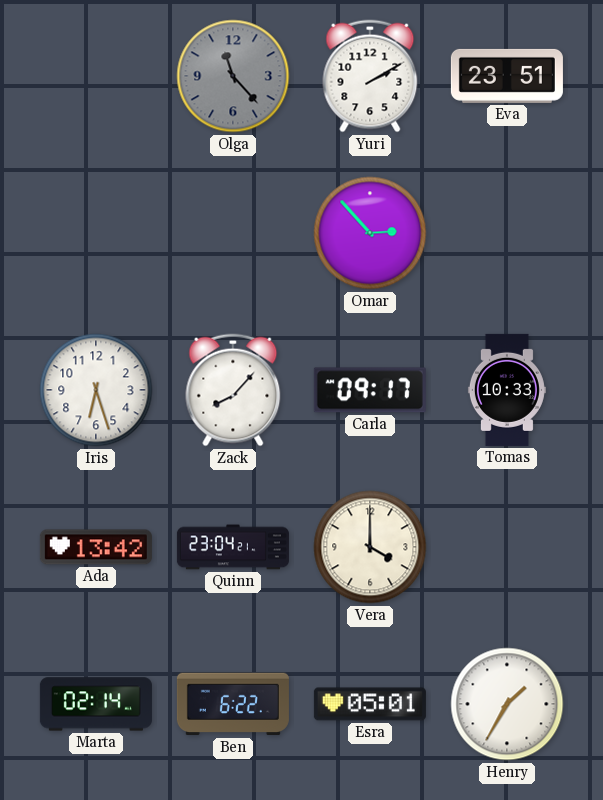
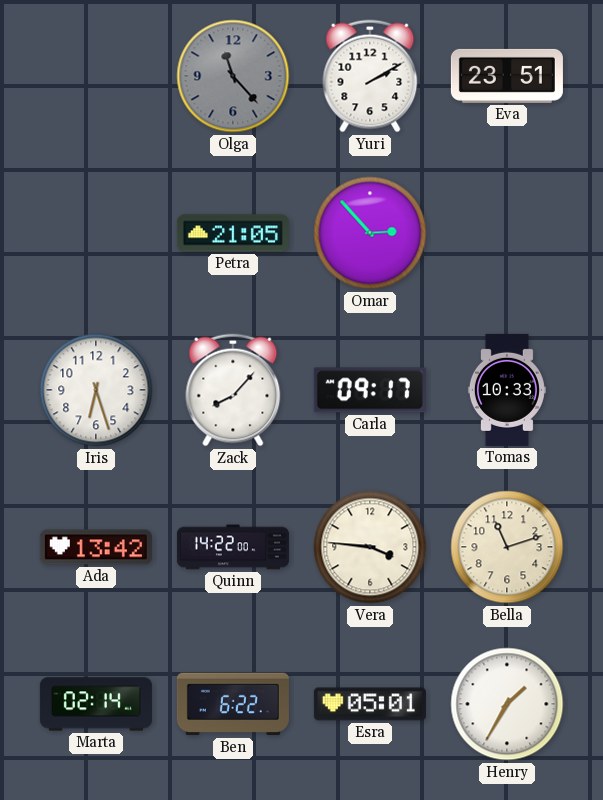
Petra: none -> 21:05 (233, 233)
Quinn: 23:04 -> 14:22 (233, 547)
Vera: 4:00 -> 3:46 (370, 547)
Bella: none -> 11:12 (507, 547)
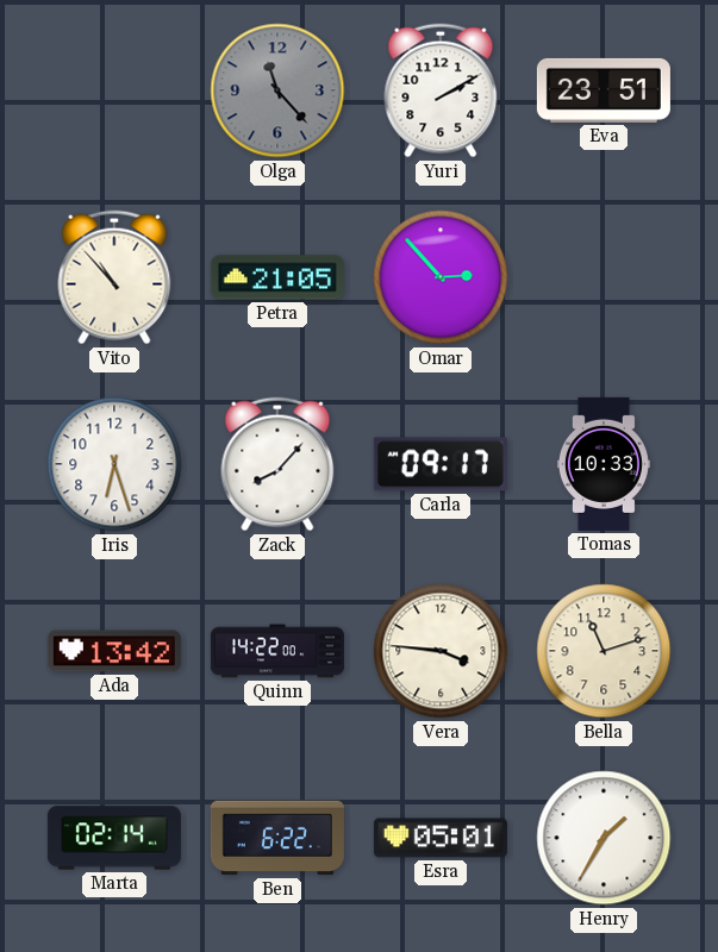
Vito: none -> 10:53 (114, 277)
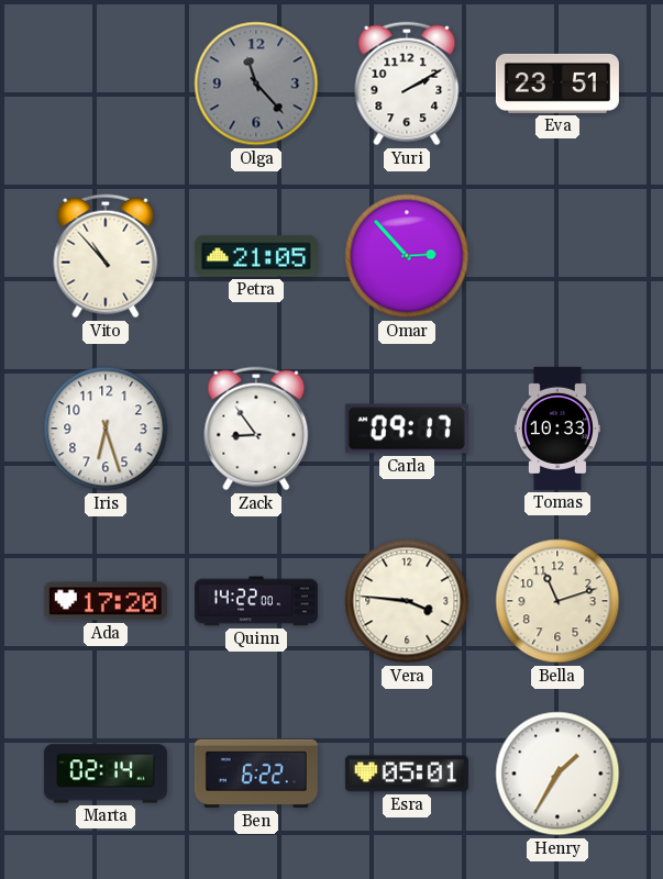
Zack: 8:07 -> 8:54 (256, 429)
Ada: 13:42 -> 17:20 (106, 601)
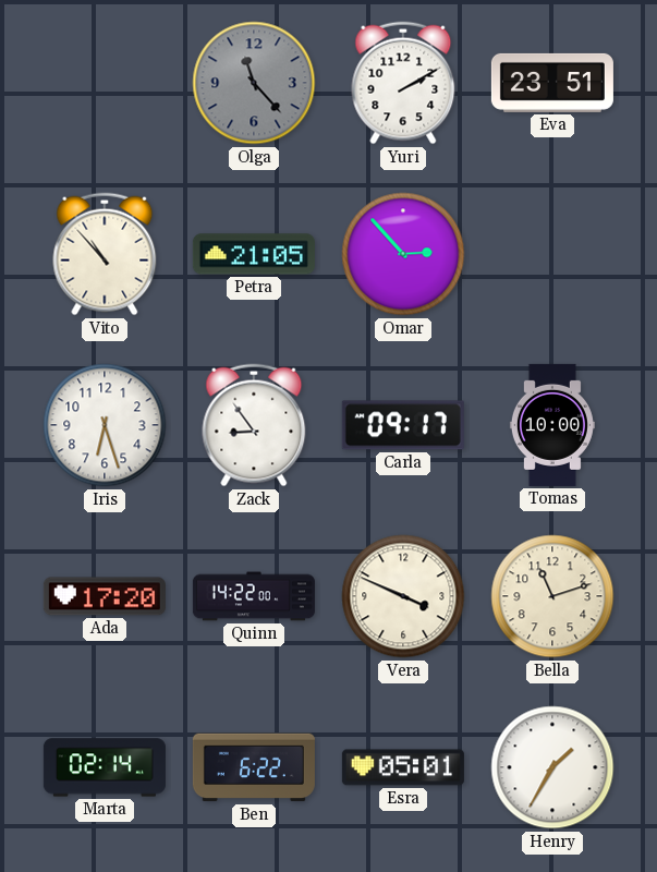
Tomas: 10:33 -> 10:00 (552, 425)
Vera: 3:46 -> 3:49 (403, 596)
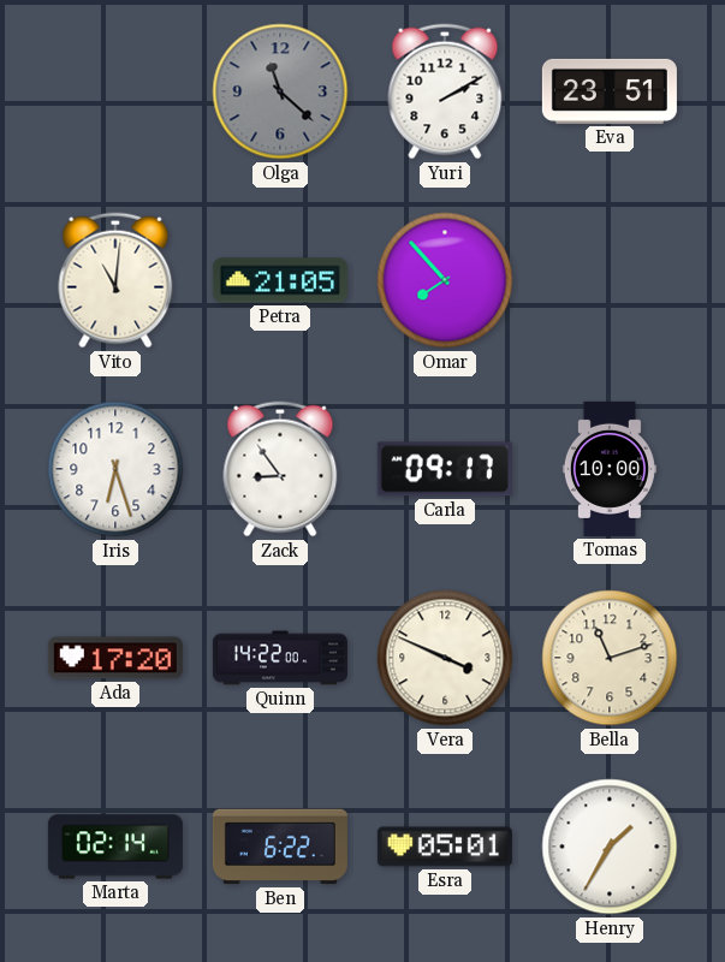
Olga: 11:23 -> 11:22 (280, 91)
Vito: 10:53 -> 11:01 (115, 280)
Omar: 2:53 -> 7:53 (445, 280)
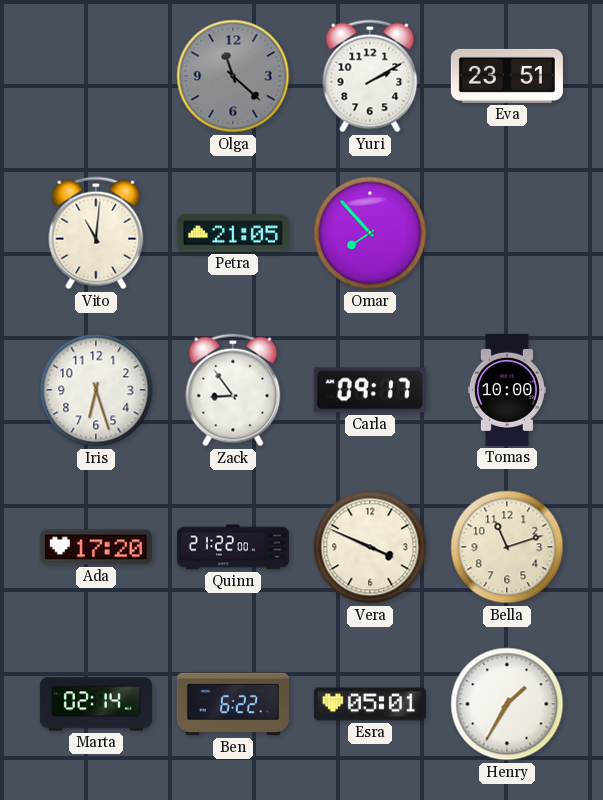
Quinn: 14:22 -> 21:22 (233, 547)
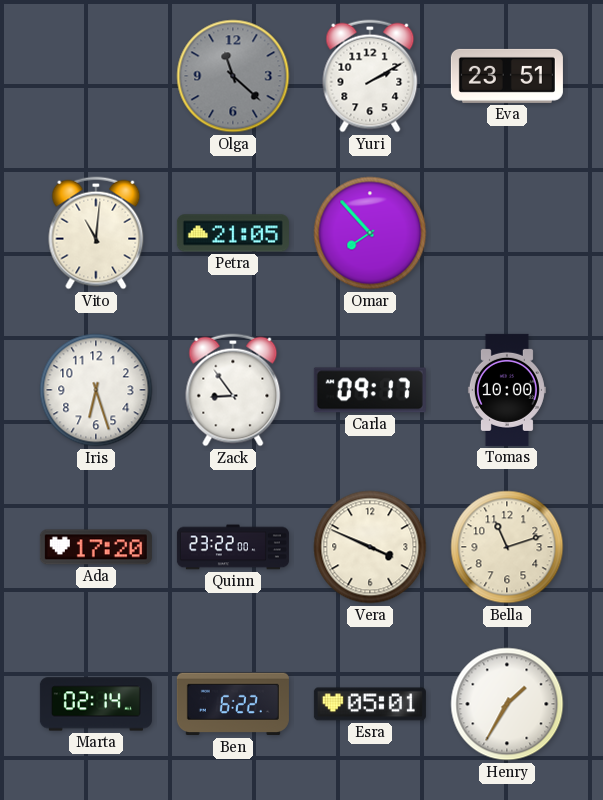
Quinn: 21:22 -> 23:22 (233, 547)
